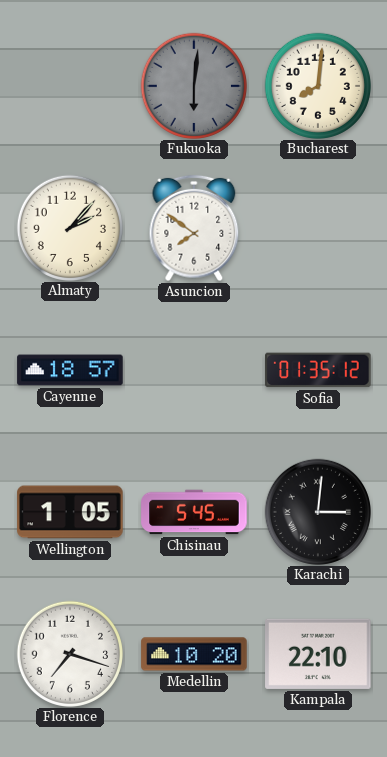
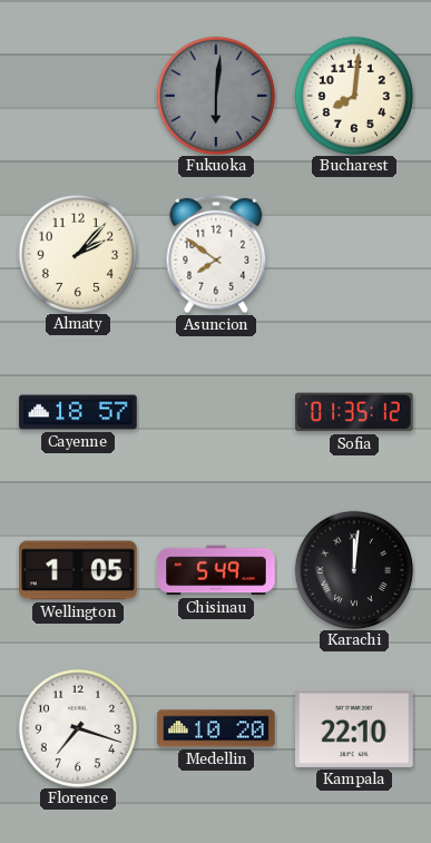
Chisinau: 5:45 -> 5:49 (216, 570)
Karachi: 3:01 -> 12:01 (353, 569)
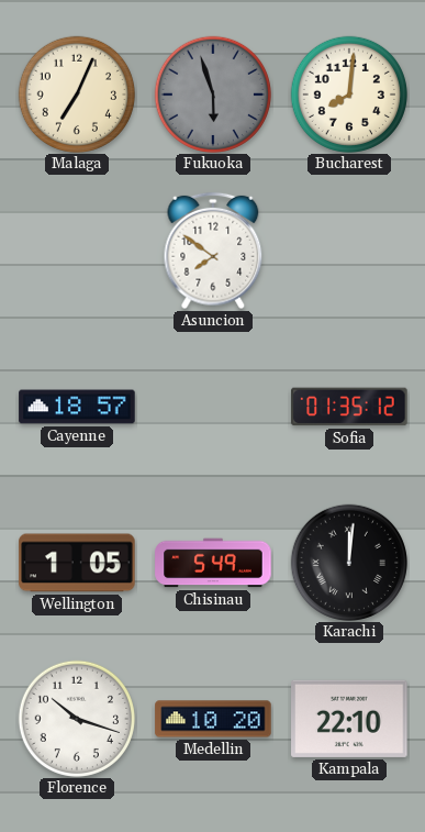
Malaga: none -> 7:04 (76, 93)
Fukuoka: 6:01 -> 5:57 (212, 93)
Almaty: 2:07 -> none (77, 253)
Florence: 7:18 -> 10:18 (76, 718)
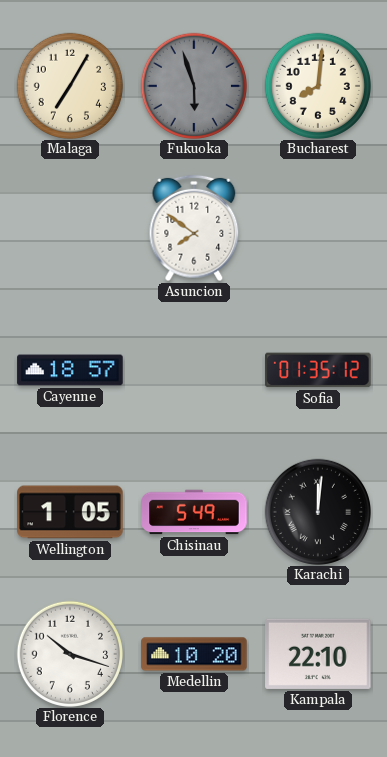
Malaga: 7:04 -> 7:05 (69, 85)
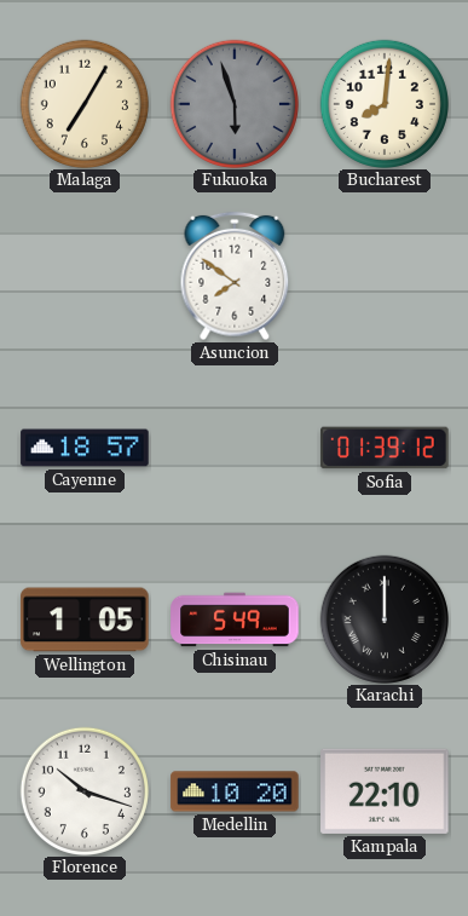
Sofia: 01:35 -> 01:39 (385, 448)
Karachi: 12:01 -> 12:00 (383, 618)
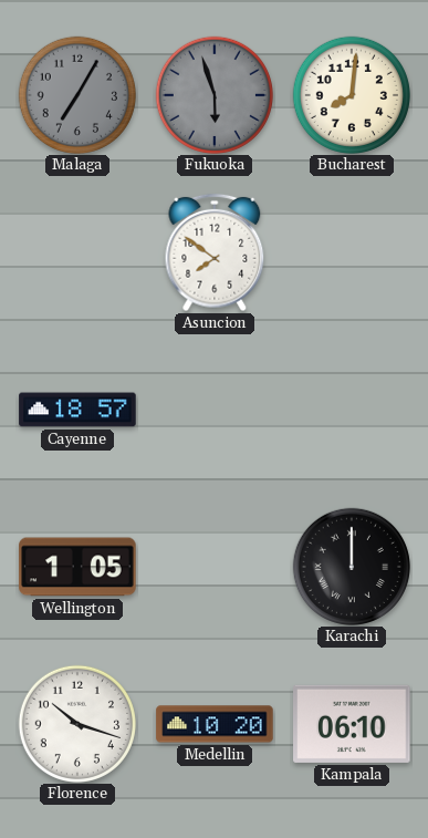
Malaga dial: cream -> grey (76, 94)
Sofia: 01:39 -> none (385, 448)
Chisinau: 5:49 -> none (235, 620)
Kampala: 22:10 -> 06:10 (352, 724)
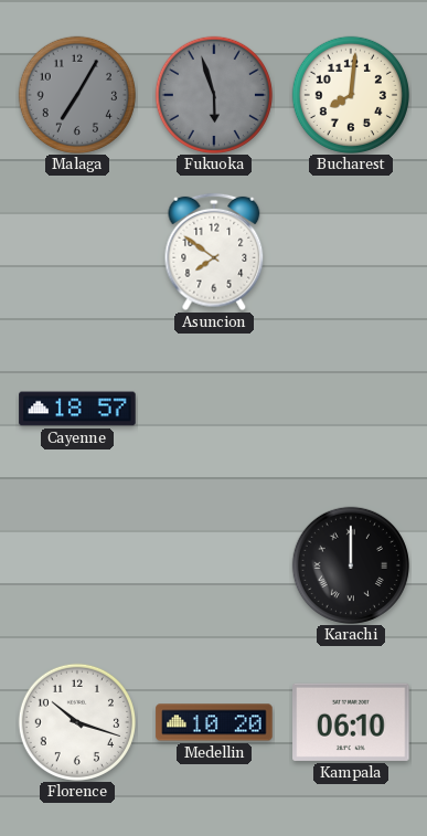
Wellington: 1:05 -> none (77, 567)
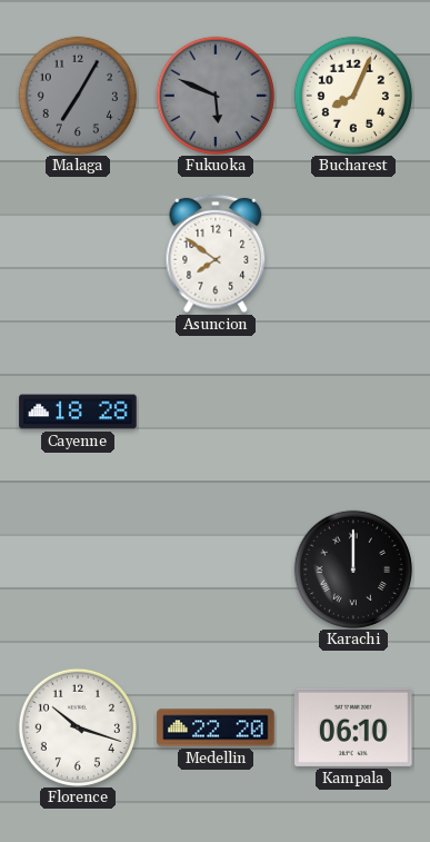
Fukuoka: 5:57 -> 5:49 (214, 95)
Bucharest: 8:01 -> 8:04 (352, 95)
Cayenne: 18:57 -> 18:28 (78, 412)
Medellin: 10:20 -> 22:20 (216, 727)
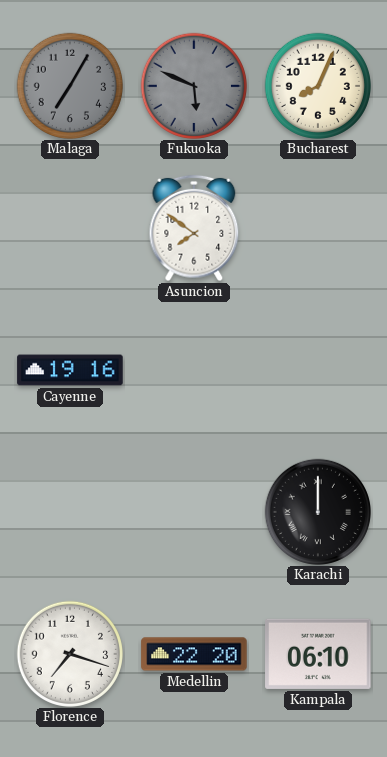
Cayenne: 18:28 -> 19:16 (70, 370)
Florence: 10:18 -> 7:18 (69, 653)
